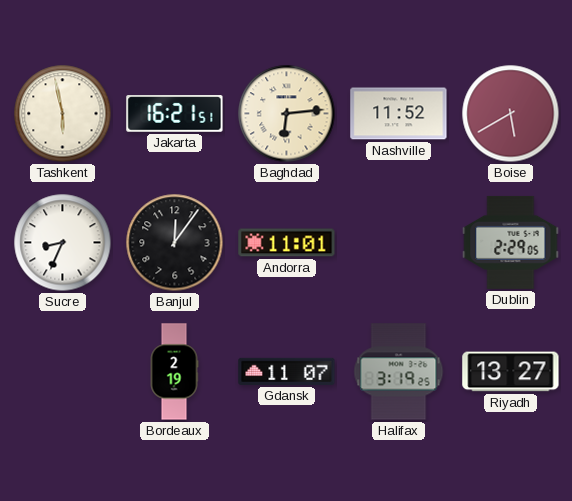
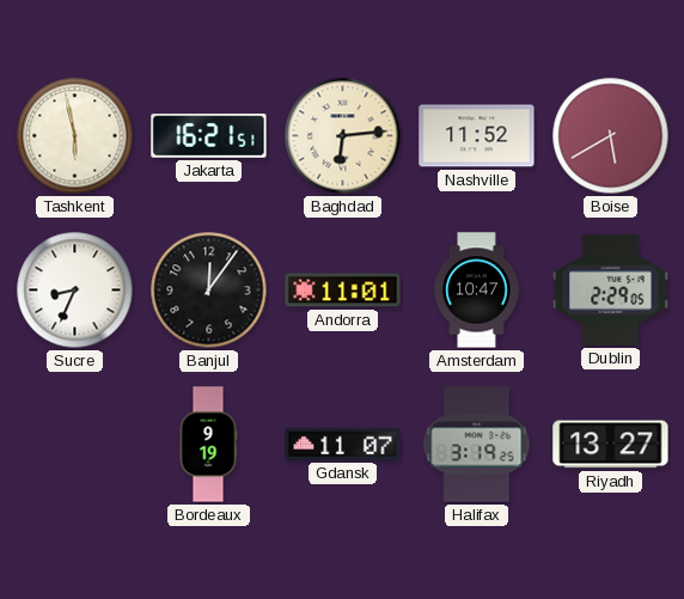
Amsterdam: none -> 10:47 (477, 291)
Bordeaux: 2:19 -> 9:19 (208, 445)
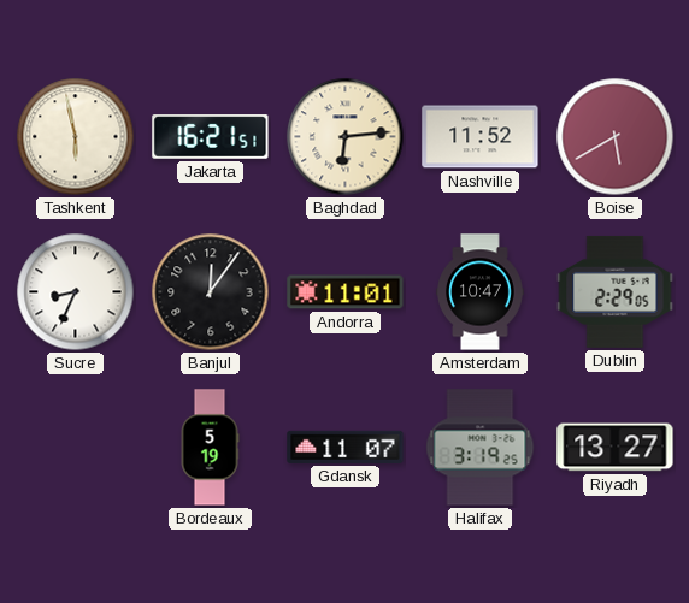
Bordeaux: 9:19 -> 5:19 (210, 448)
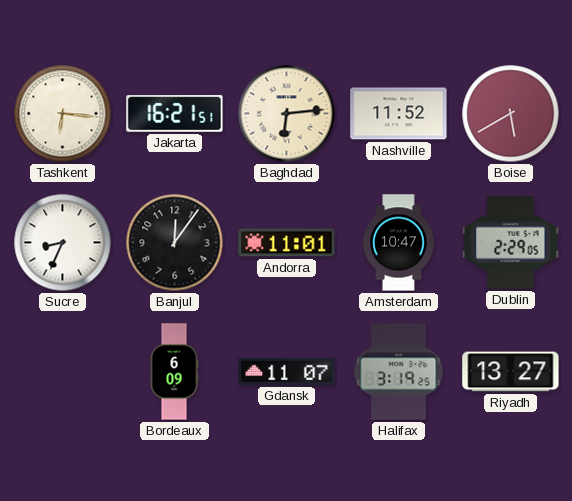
Tashkent: 5:58 -> 6:16 (63, 114)
Bordeaux: 5:19 -> 6:09 (174, 372)
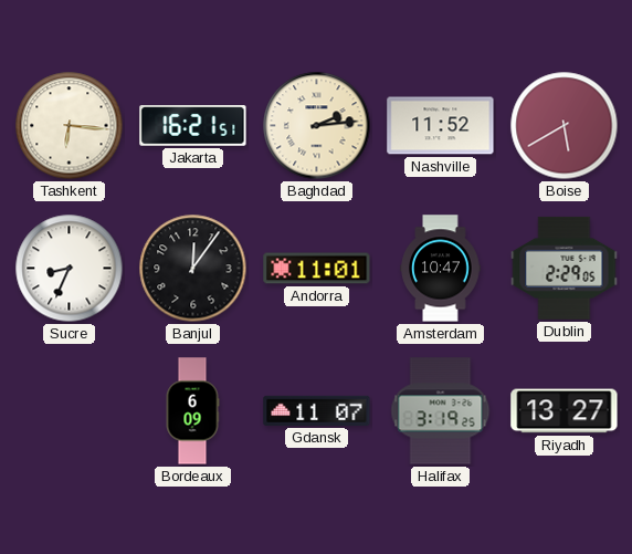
Baghdad: 6:14 -> 2:14 (317, 126)
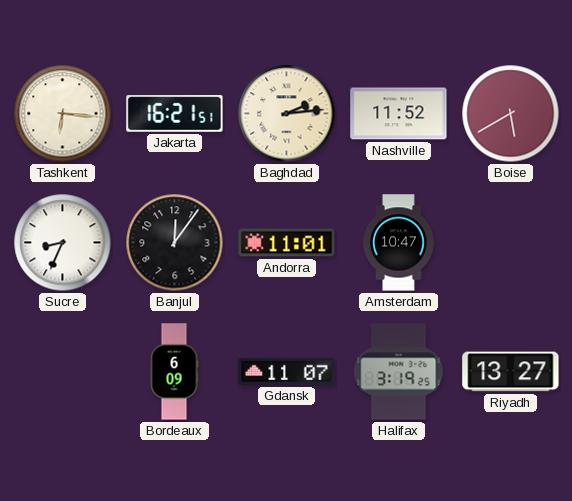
Dublin: 2:29 -> none (565, 268)
